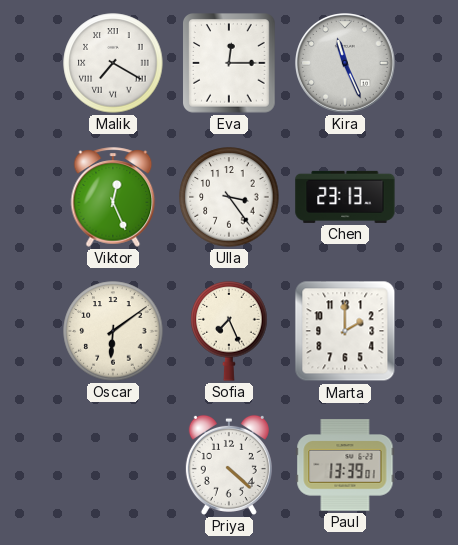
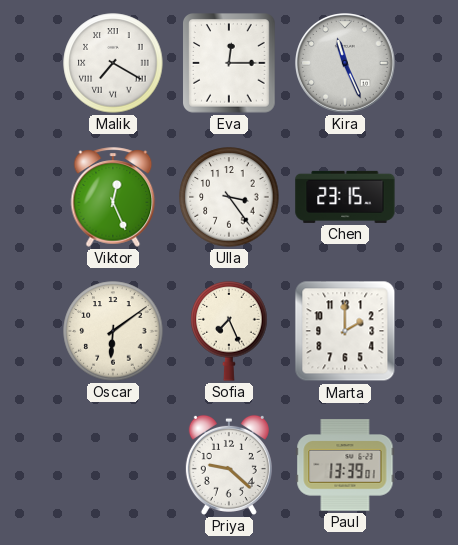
Chen: 23:13 -> 23:15 (345, 197)
Priya: 4:22 -> 9:22 (229, 465)
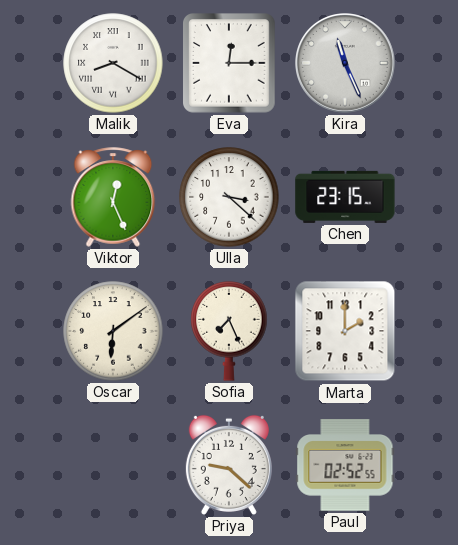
Malik: 7:20 -> 8:20 (113, 63)
Ulla: 3:24 -> 3:22 (229, 197)
Paul: 13:39 -> 02:52 (345, 465)
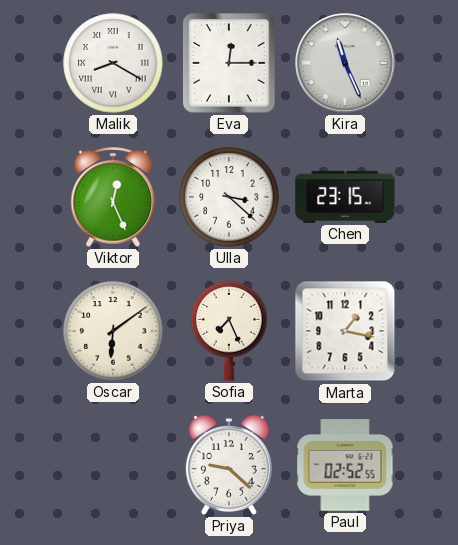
Marta: 2:00 -> 1:17 (345, 331)
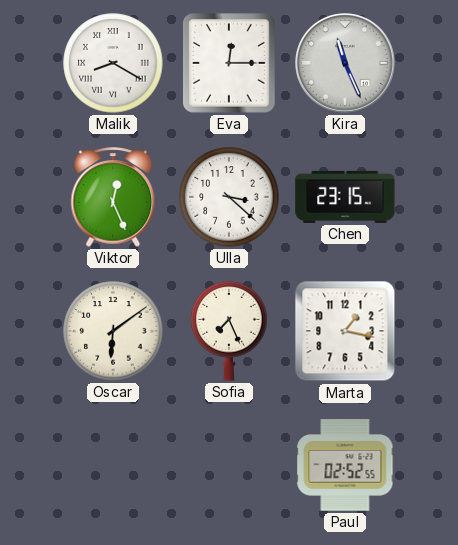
Priya: 9:22 -> none (229, 465)
